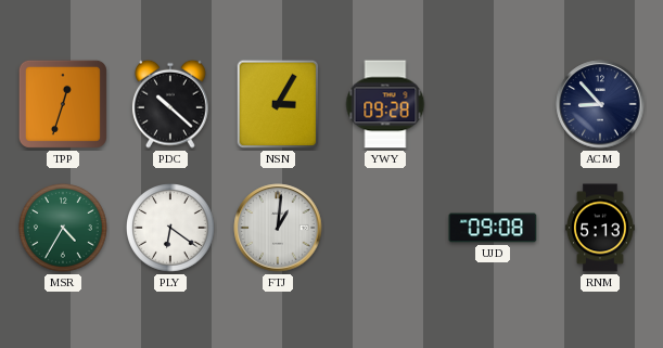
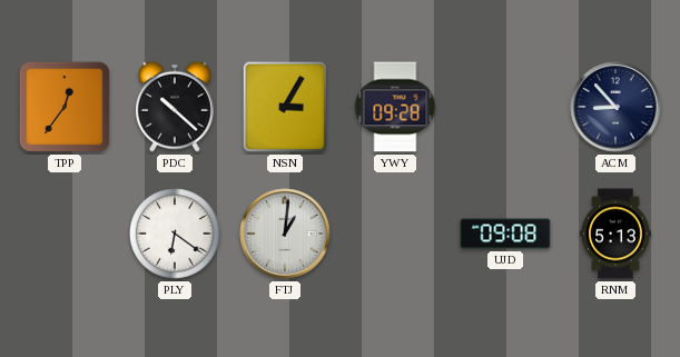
TPP: 12:33 -> 12:36 (65, 107)
MSR: 4:35 -> none (64, 229)
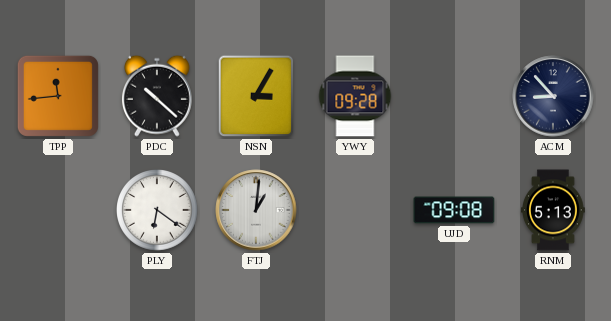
TPP: 12:36 -> 11:44 (58, 96)
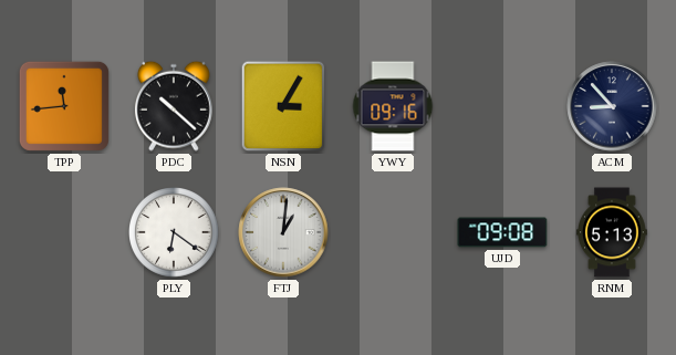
YWY: 09:28 -> 09:16 (393, 106)
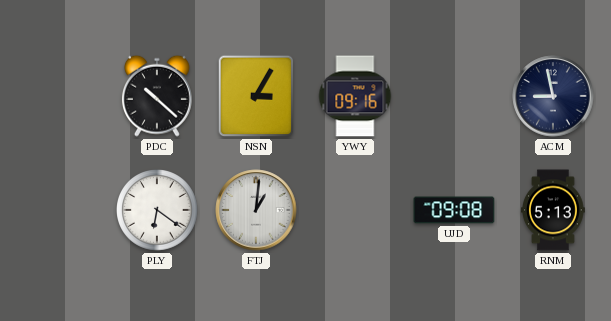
TPP: 11:44 -> none (64, 106)
ACM: 8:53 -> 8:58 (553, 96)
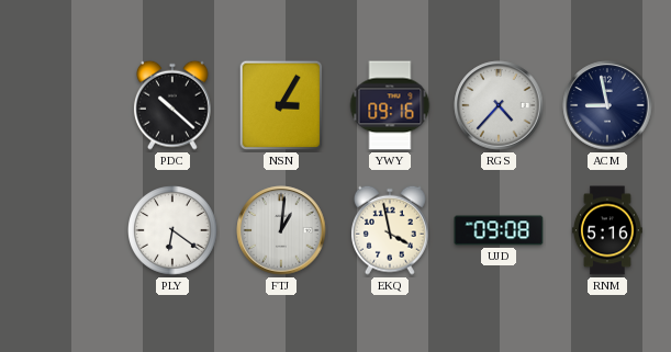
RGS: none -> 4:37 (499, 105)
EKQ: none -> 3:58 (390, 230)
RNM: 5:13 -> 5:16 (608, 230)
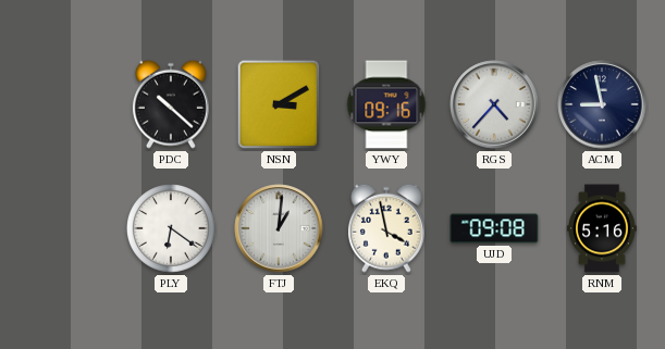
NSN: 3:05 -> 3:10 (279, 104)
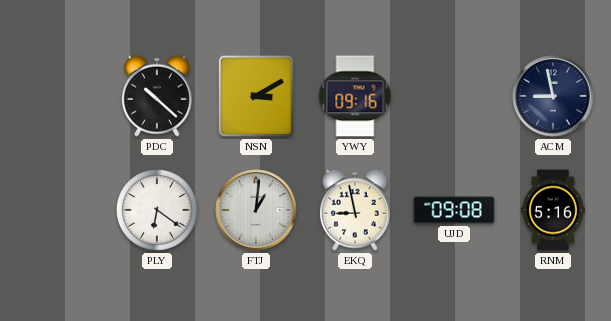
RGS: 4:37 -> none (494, 104)
EKQ: 3:58 -> 8:58 (355, 210)
